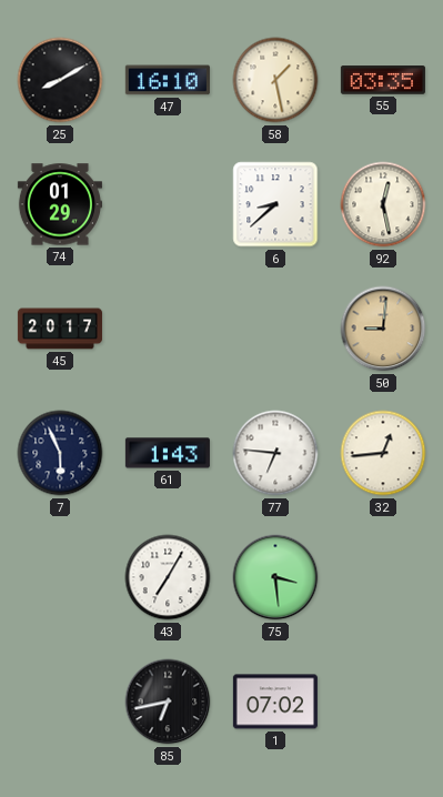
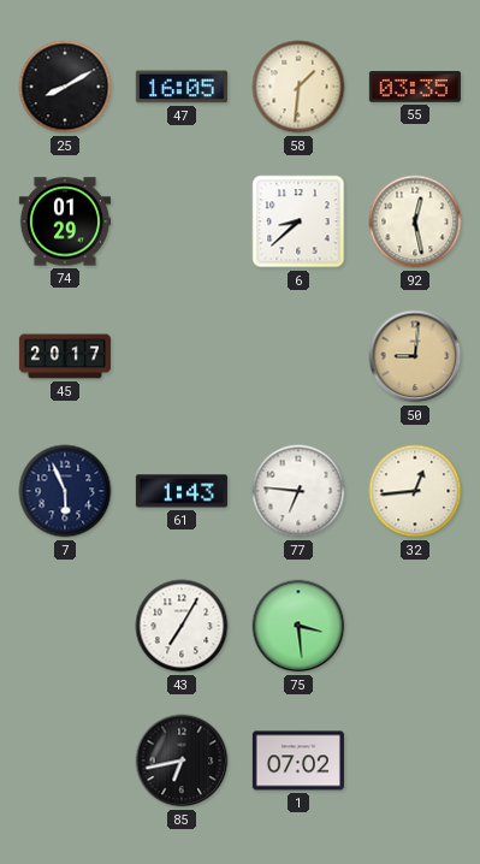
47: 16:10 -> 16:05 (182, 87)
58: 1:28 -> 1:31 (298, 87)
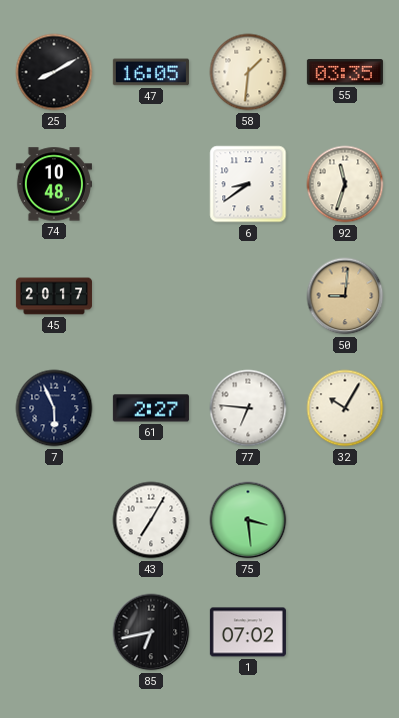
74: 01:29 -> 10:48 (54, 184)
6: 8:38 -> 8:39 (248, 184)
92: 12:28 -> 11:33 (345, 184)
61: 1:43 -> 2:27 (151, 408)
32: 12:44 -> 10:05 (345, 408)
